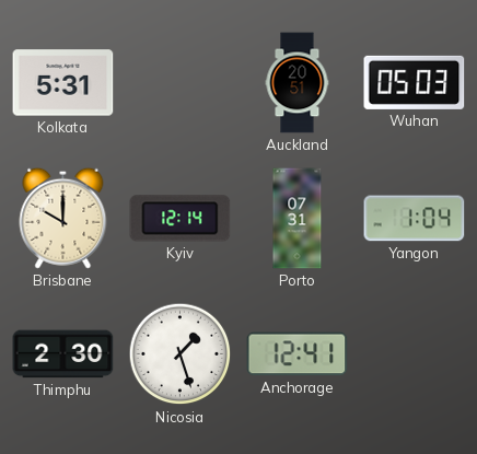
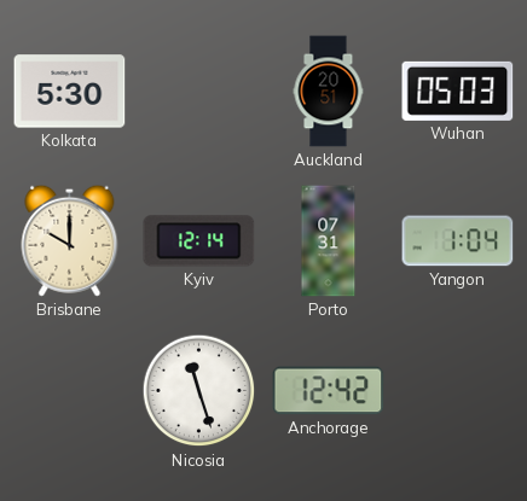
Kolkata: 5:31 -> 5:30 (70, 92)
Thimphu: 2:30 -> none (63, 354)
Nicosia: 1:27 -> 11:27 (199, 391)
Anchorage: 12:41 -> 12:42 (329, 391)
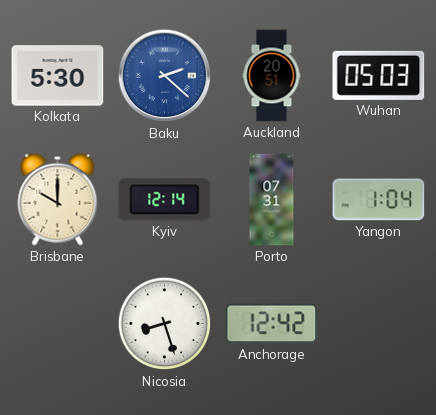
Baku: none -> 2:22 (165, 76)
Nicosia: 11:27 -> 8:27 (165, 324)
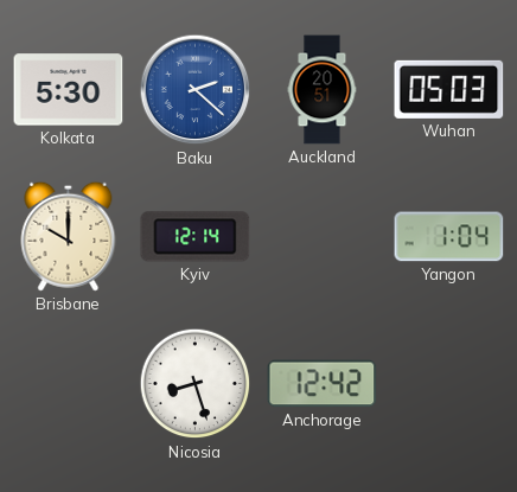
Porto: 07:31 -> none (272, 200)
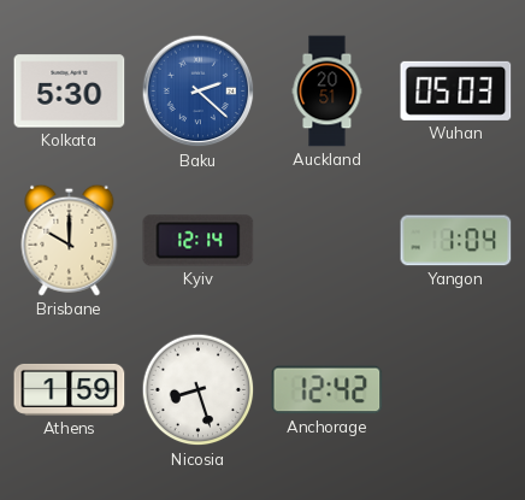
Athens: none -> 1:59 (70, 389)
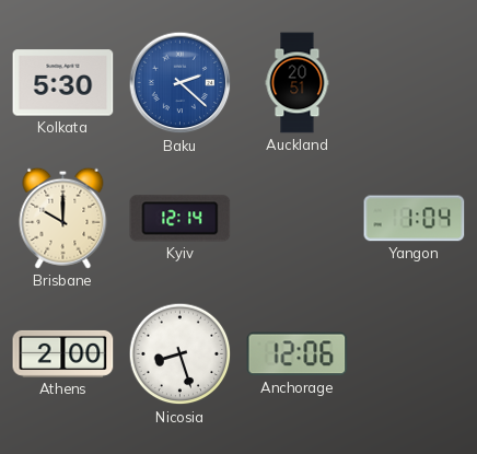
Wuhan: 05:03 -> none (456, 90)
Athens: 1:59 -> 2:00 (63, 353)
Anchorage: 12:42 -> 12:06 (298, 354)
